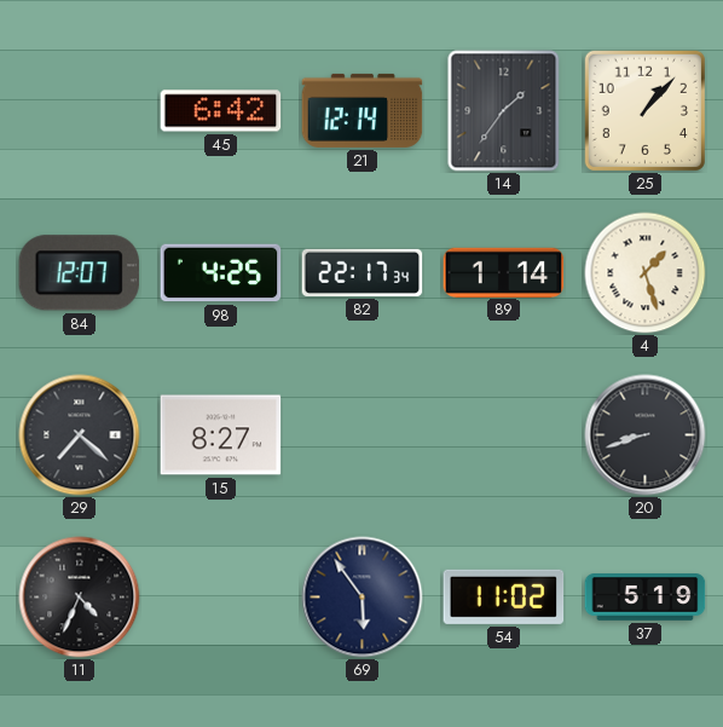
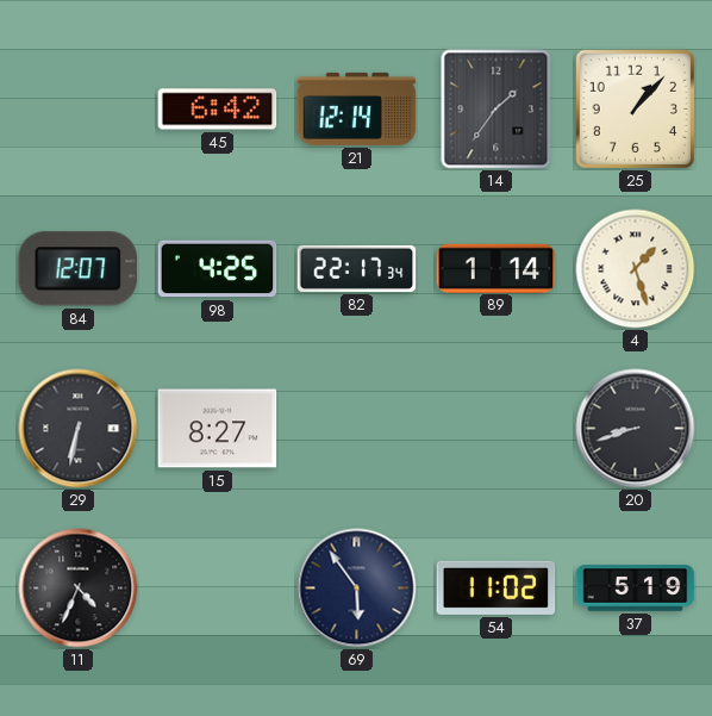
29: 7:22 -> 6:32 (79, 429)
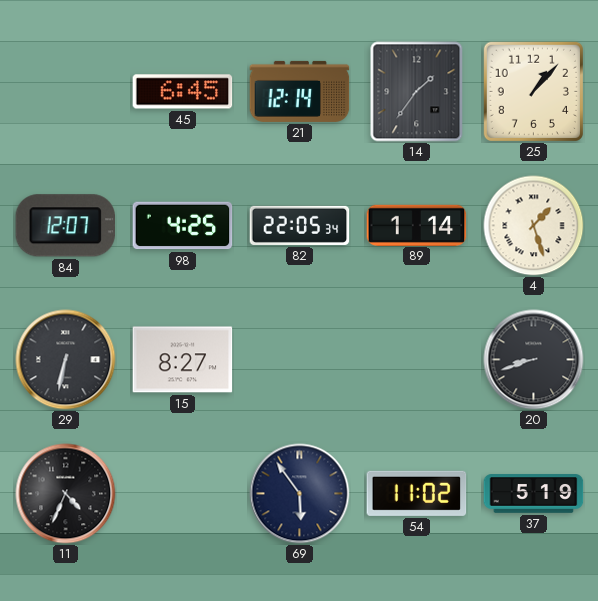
45: 6:42 -> 6:45 (183, 92)
82: 22:17 -> 22:05 (300, 225)
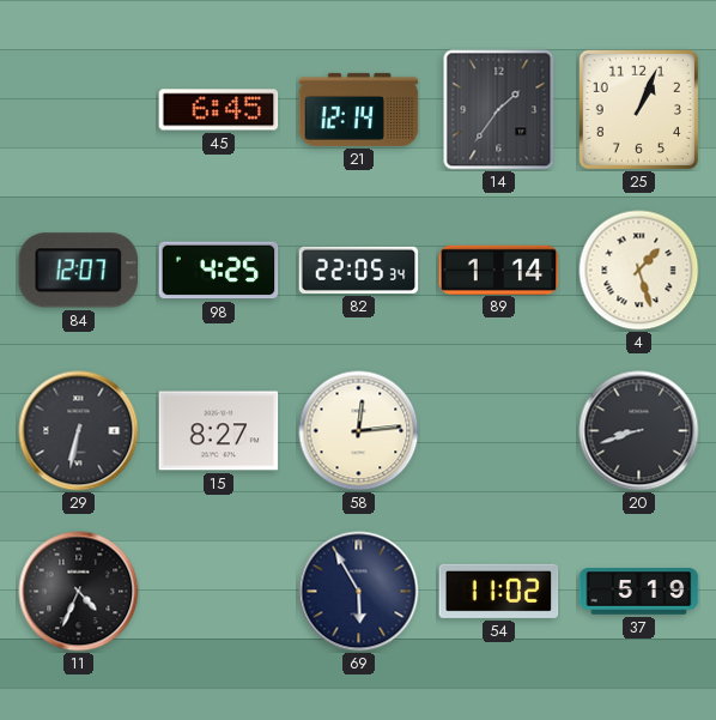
25: 1:07 -> 1:04 (638, 109)
58: none -> 12:14 (359, 431)
69: 5:54 -> 5:55 (359, 592)
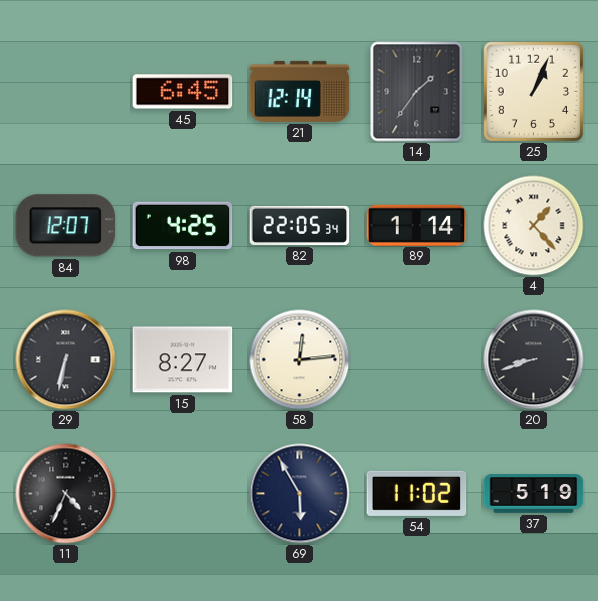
4: 1:27 -> 1:23 (534, 226)
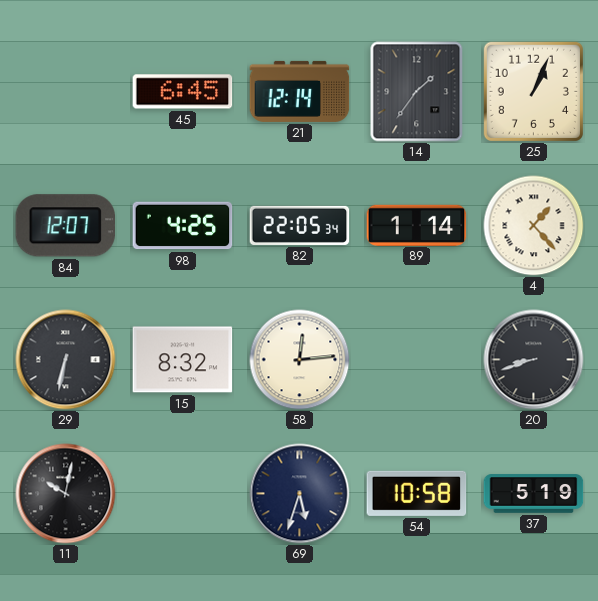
15: 8:27 -> 8:32 (183, 360)
11: 4:34 -> 10:02 (66, 494)
69: 5:55 -> 5:33 (300, 494)
54: 11:02 -> 10:58 (417, 493)
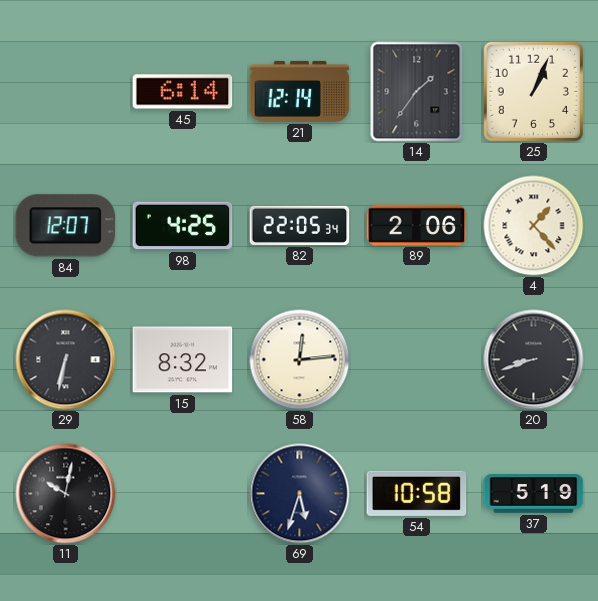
45: 6:45 -> 6:14 (183, 92)
89: 1:14 -> 2:06 (417, 225)
